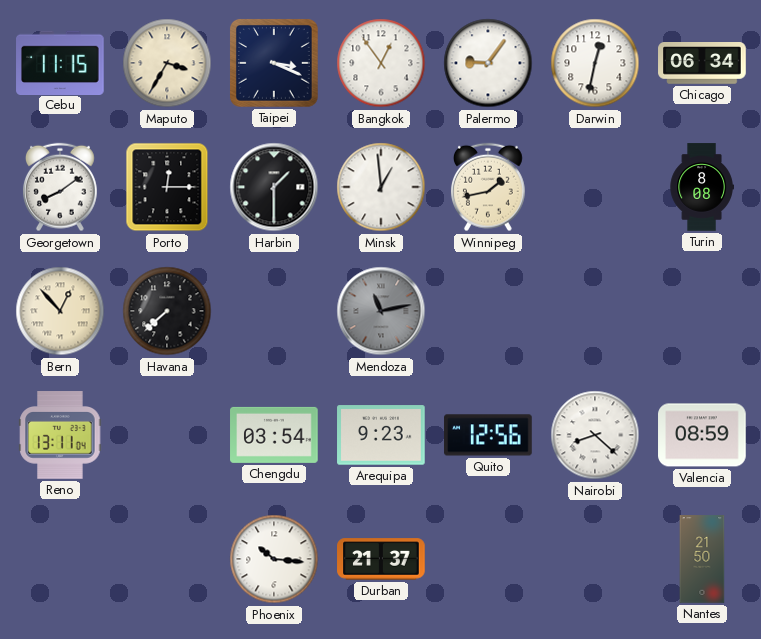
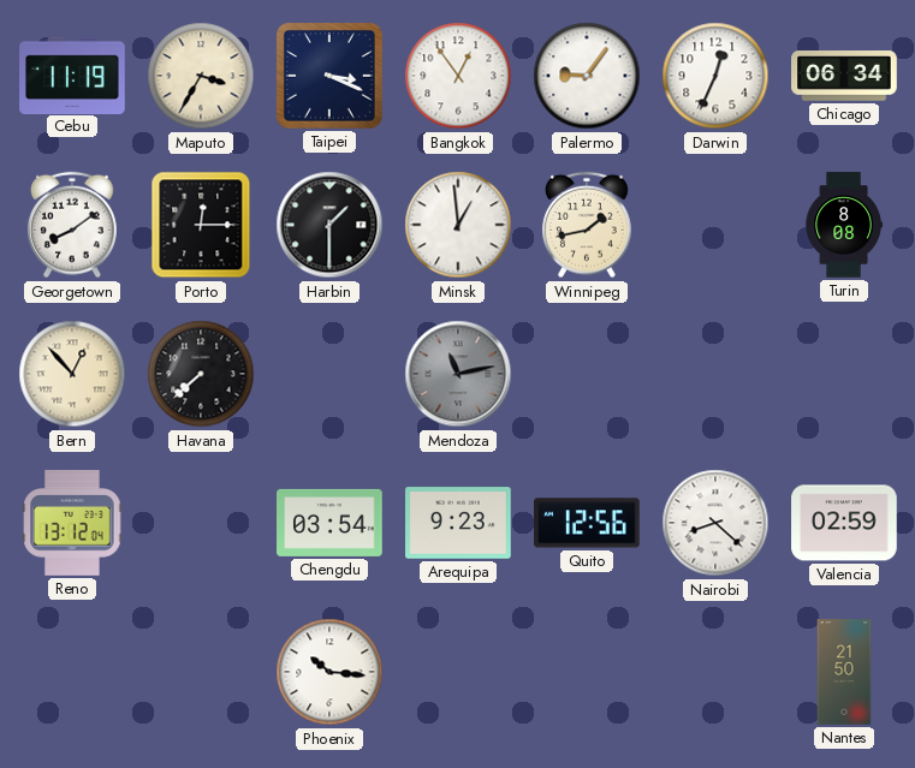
Cebu: 11:15 -> 11:19 (72, 75)
Darwin: 12:32 -> 12:34 (715, 76)
Reno: 13:11 -> 13:12 (72, 523)
Valencia: 08:59 -> 02:59 (844, 523)
Durban: 21:37 -> none (381, 559)
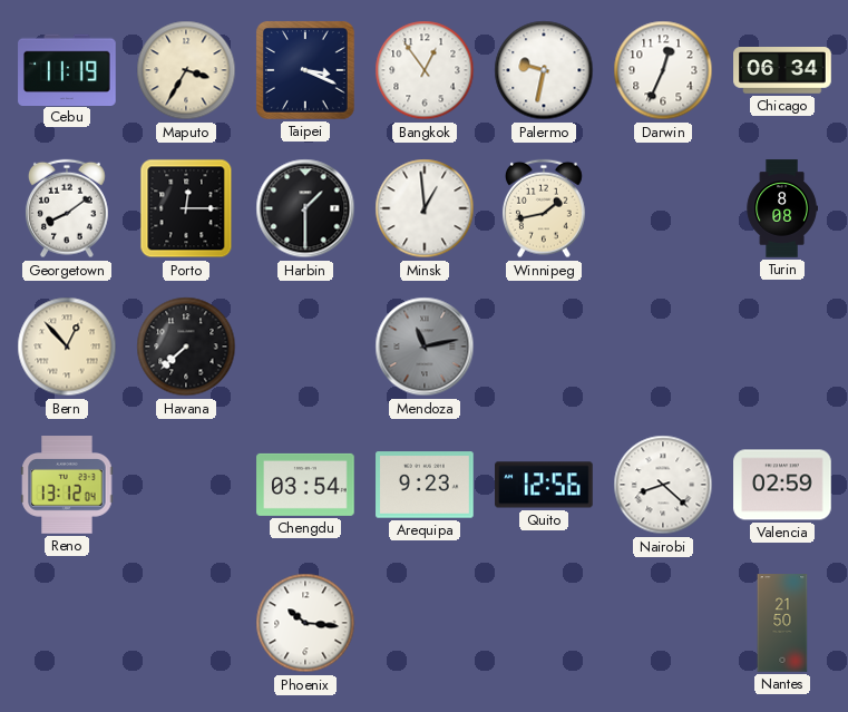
Palermo: 9:06 -> 9:32 (544, 70)
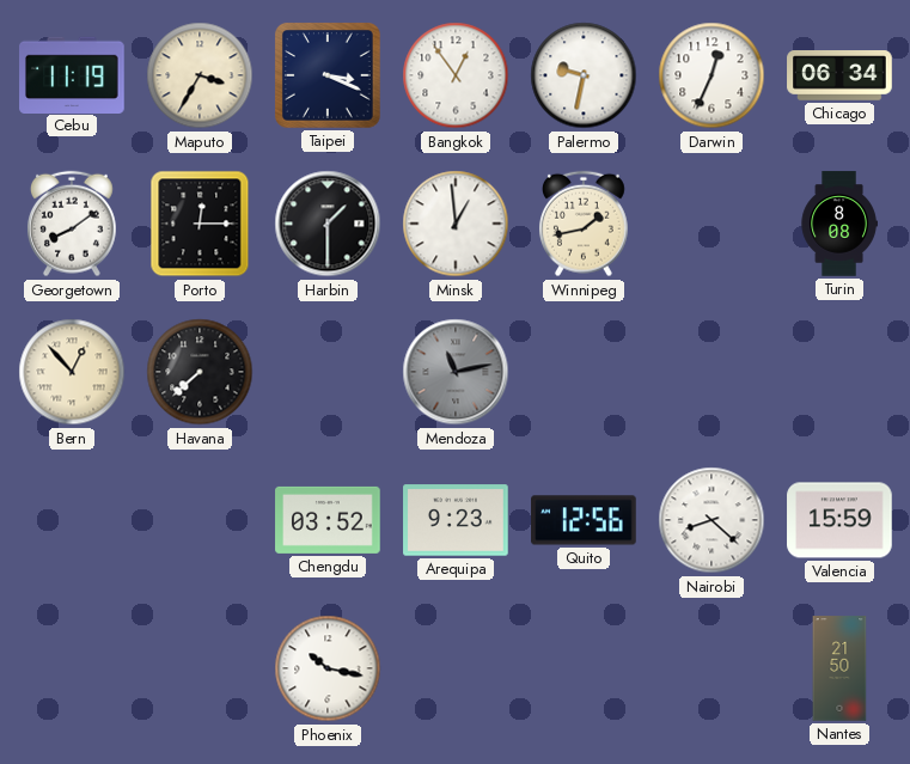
Reno: 13:12 -> none (67, 485)
Chengdu: 03:54 -> 03:52 (328, 520)
Valencia: 02:59 -> 15:59 (839, 520)
Phoenix: 10:16 -> 10:17 (328, 668)
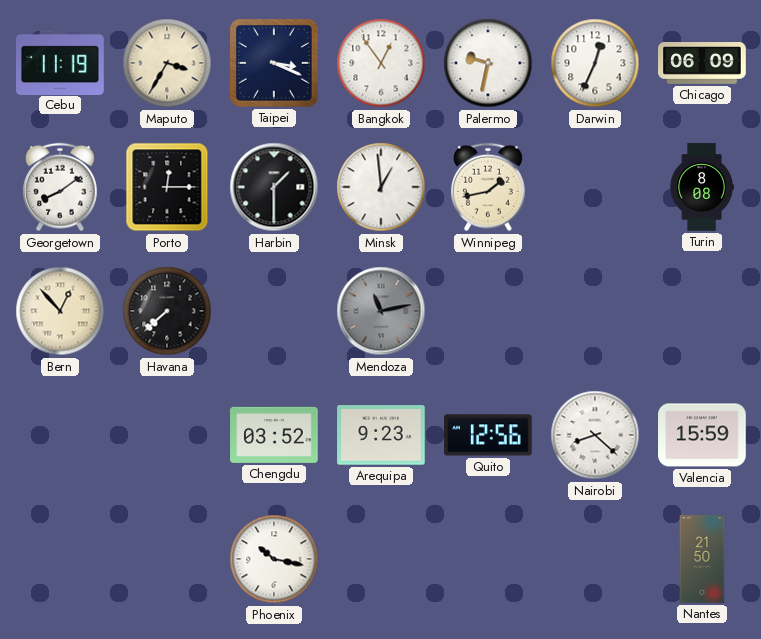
Chicago: 06:34 -> 06:09 (702, 63)
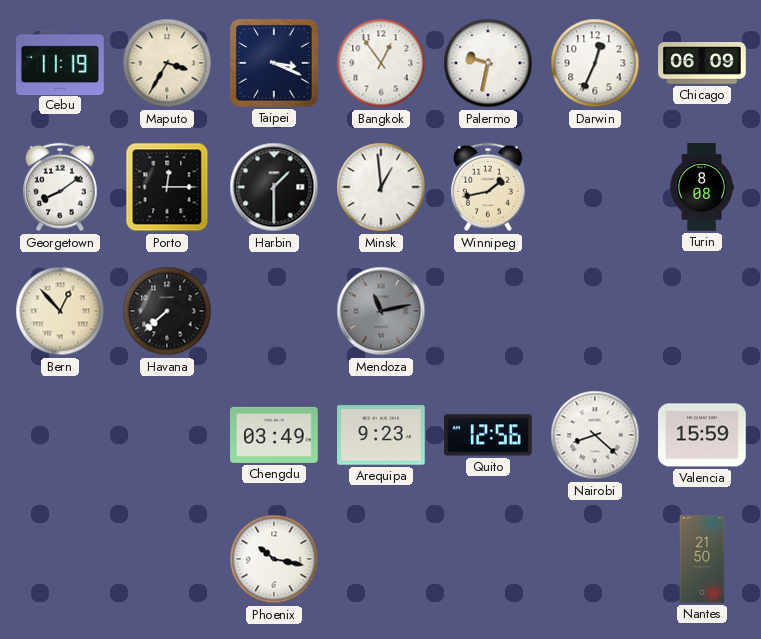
Chengdu: 03:52 -> 03:49 (274, 435)
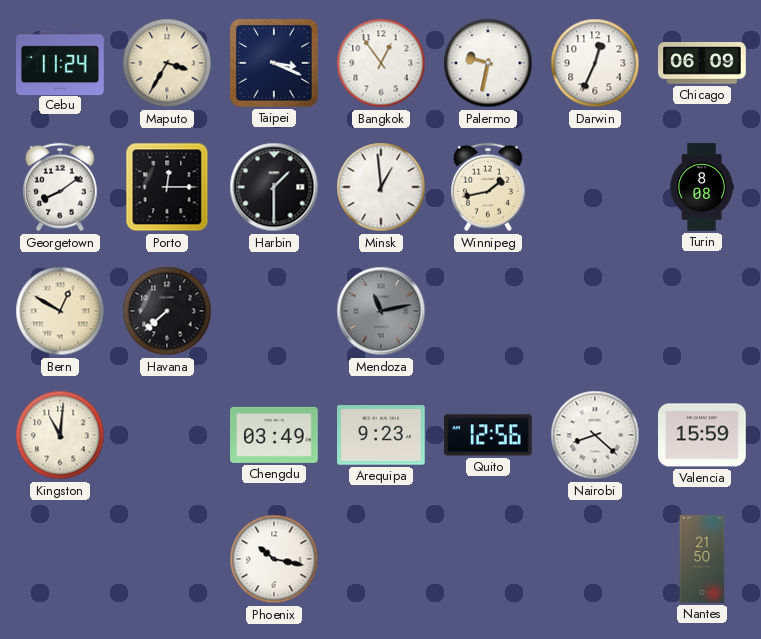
Cebu: 11:19 -> 11:24 (60, 62)
Bern: 12:53 -> 12:50 (60, 311)
Kingston: none -> 11:01 (60, 435)
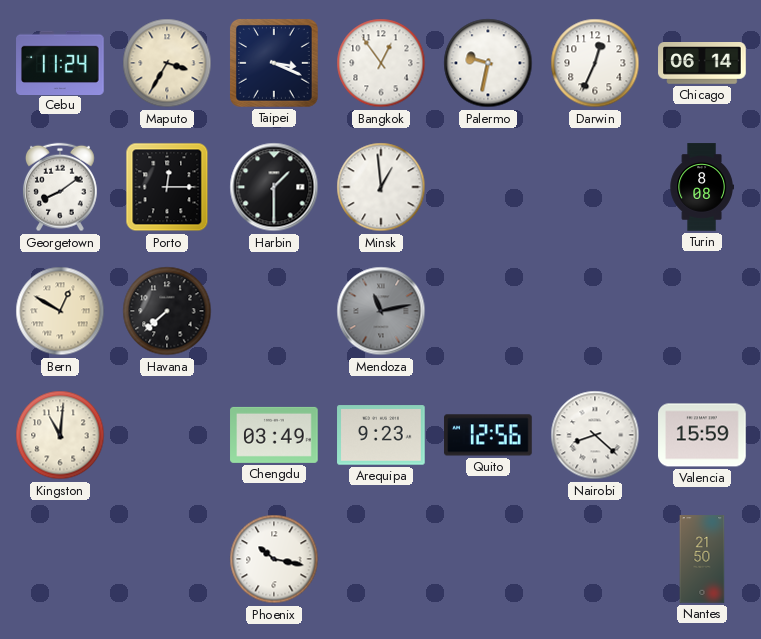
Chicago: 06:09 -> 06:14 (702, 63)
Winnipeg: 1:43 -> none (488, 187)
